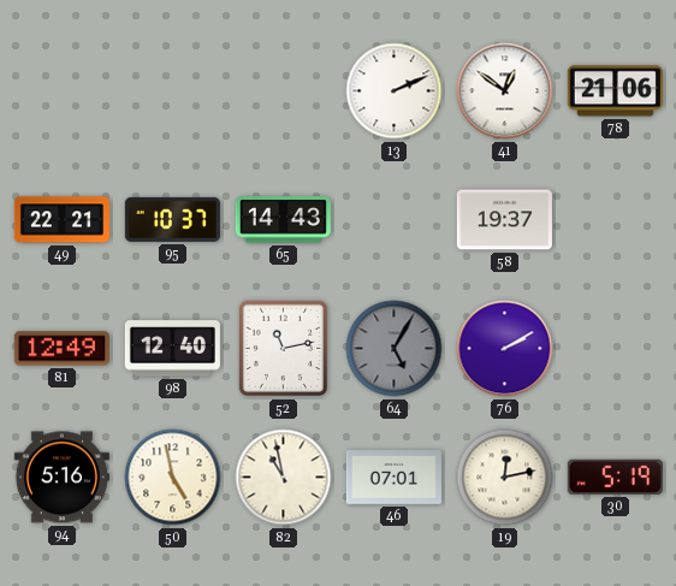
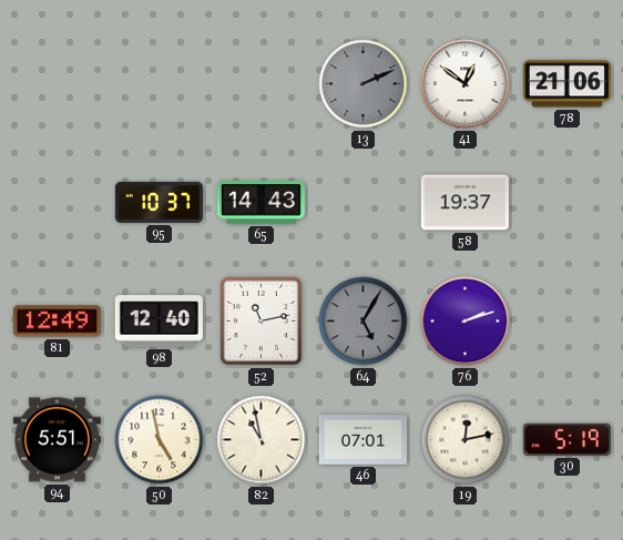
13 dial: white -> grey (364, 84)
49: 22:21 -> none (61, 220)
76: 2:10 -> 2:12 (466, 322)
94: 5:16 -> 5:51 (57, 440)
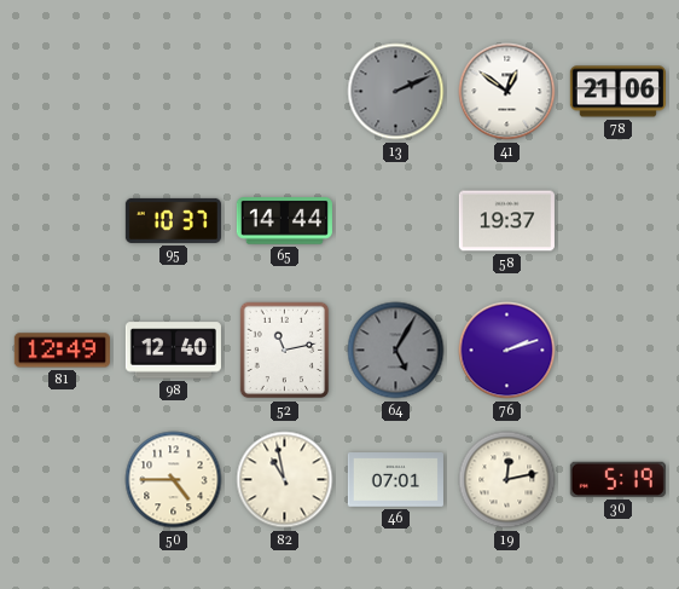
65: 14:43 -> 14:44 (284, 221)
94: 5:51 -> none (57, 440)
50: 4:58 -> 4:45 (174, 480)
